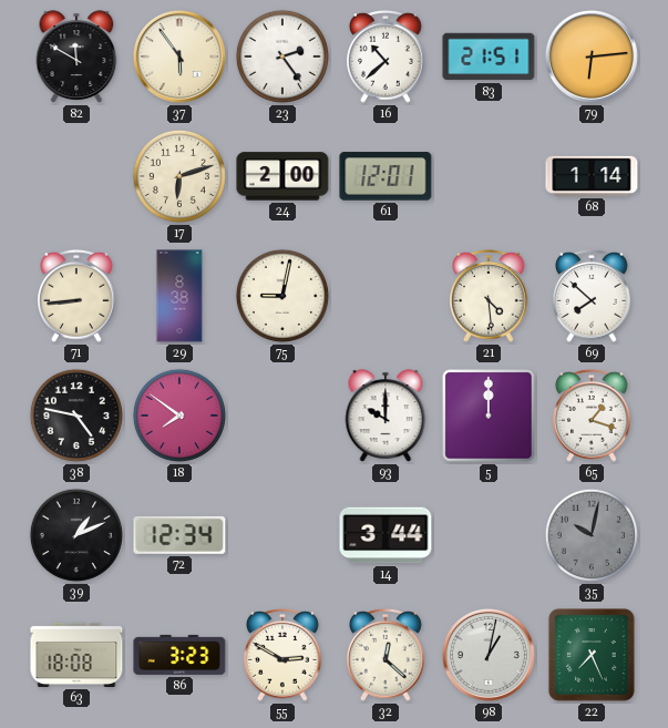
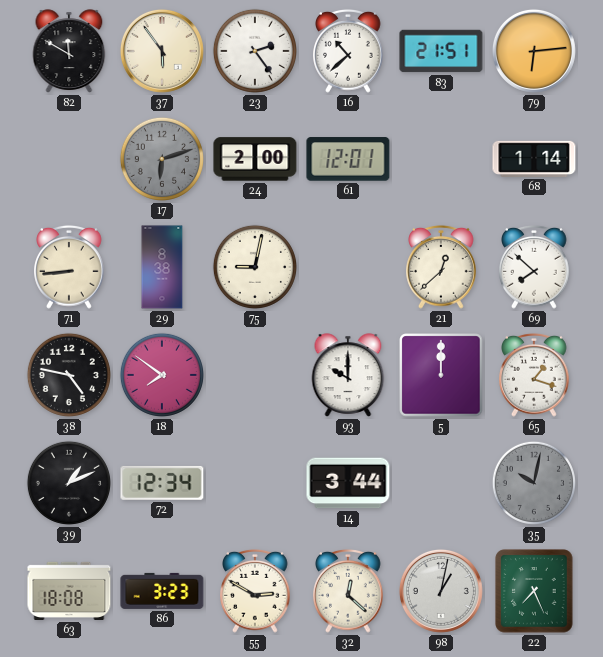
17 dial: cream -> grey (162, 159)
21: 4:29 -> 12:38 (441, 267)
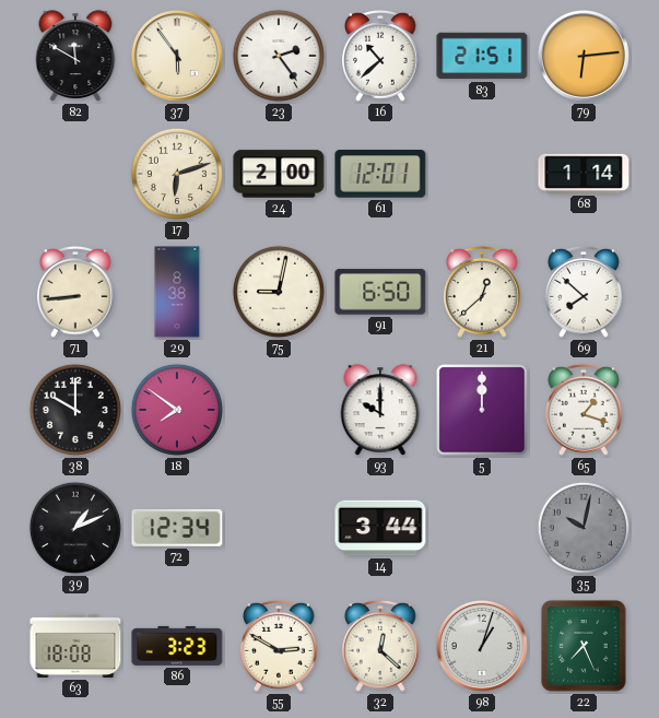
17 dial: grey -> cream (177, 174)
91: none -> 6:50 (380, 292)
38: 4:47 -> 10:00 (75, 410)
98: 1:02 -> 1:03 (482, 646)
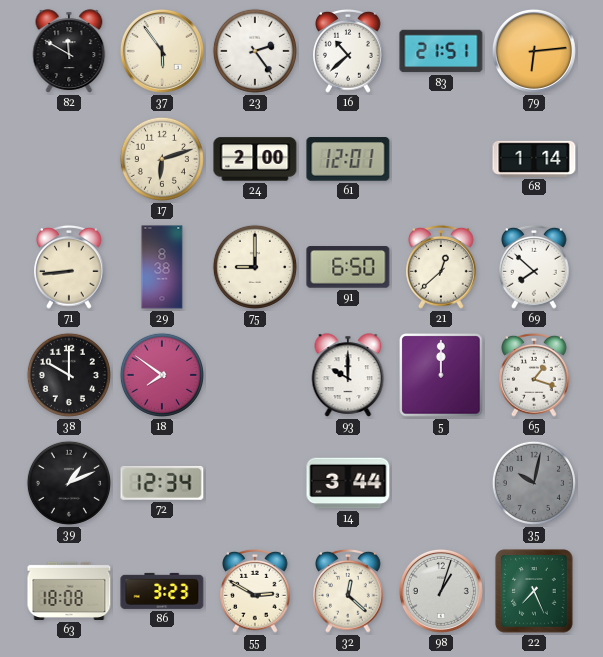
75: 9:02 -> 9:00 (255, 267)
